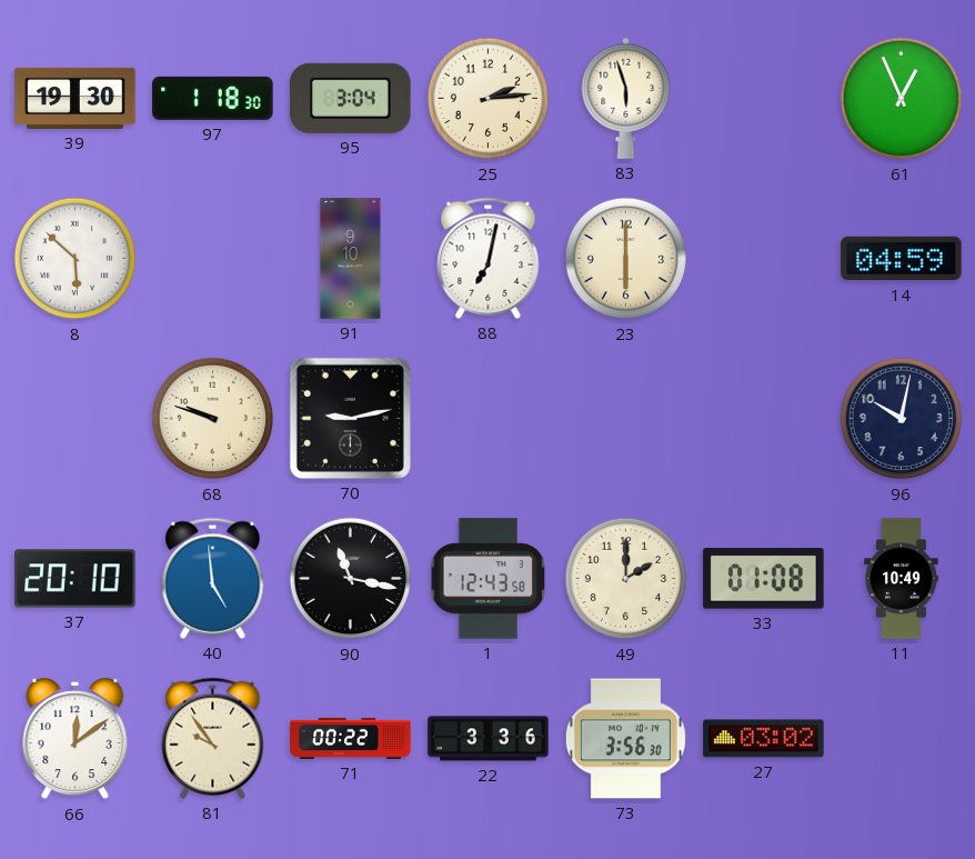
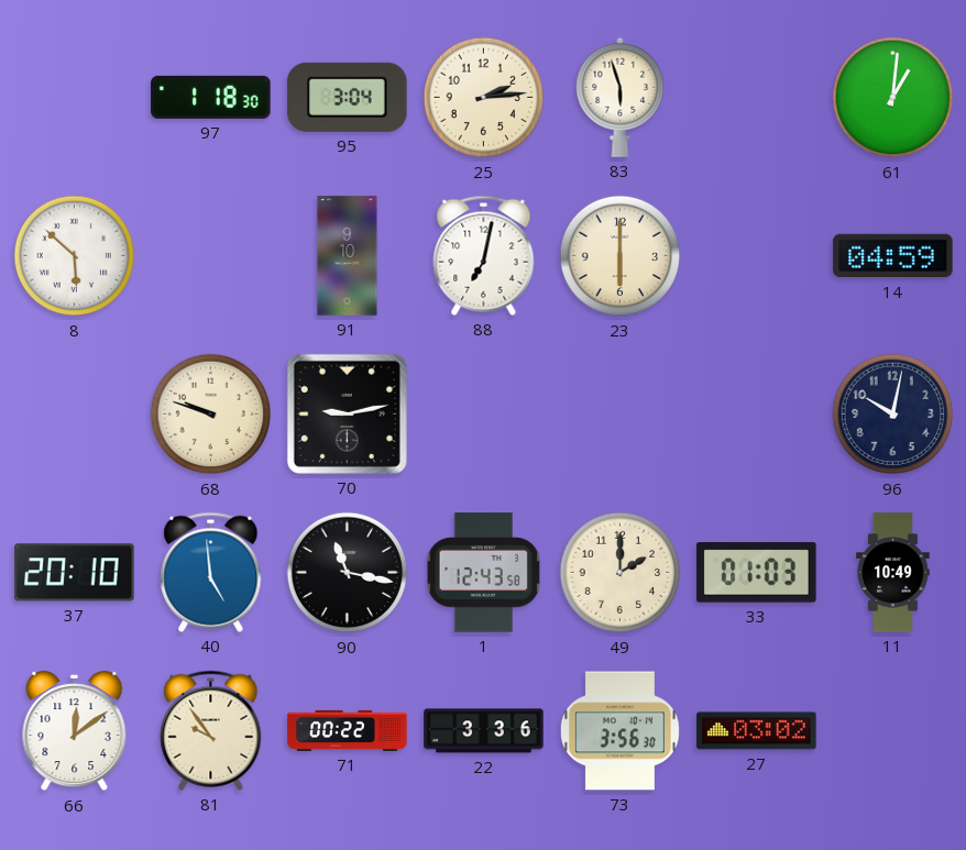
39: 19:30 -> none (76, 98)
61: 12:56 -> 1:01 (893, 98)
33: 01:08 -> 01:03 (757, 573)
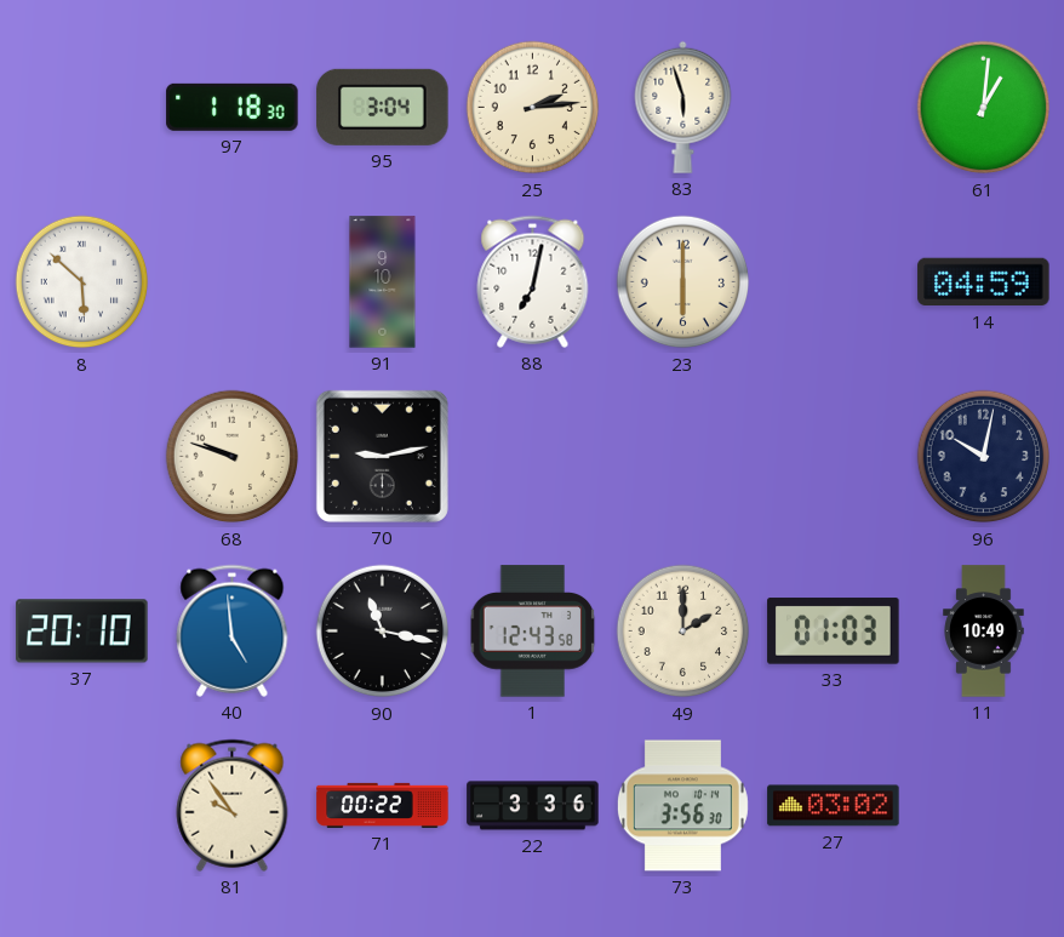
66: 12:09 -> none (75, 732)
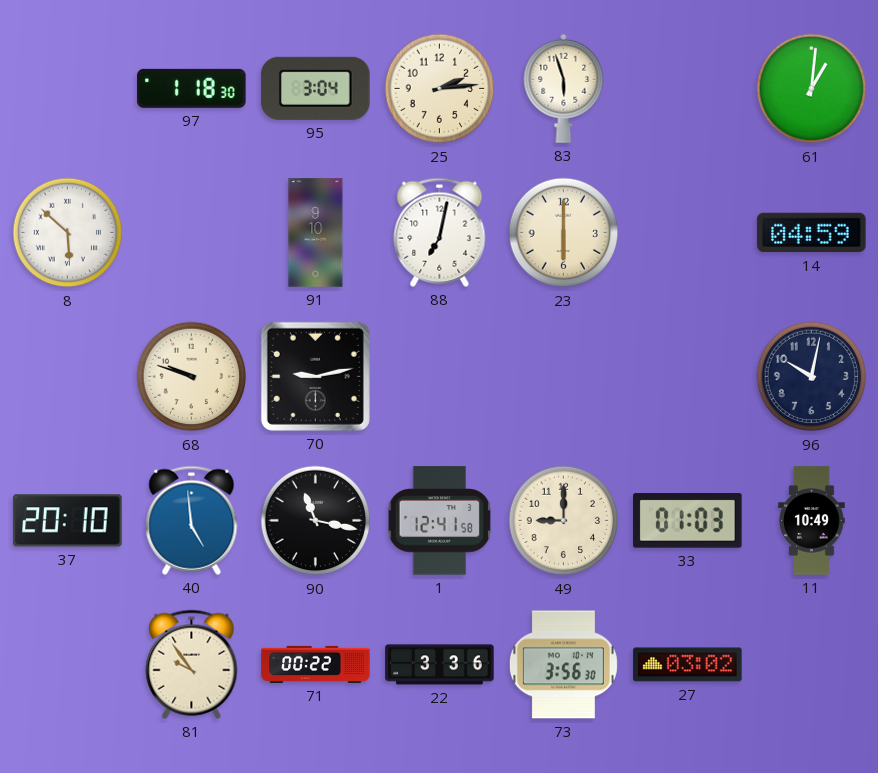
1: 12:43 -> 12:41 (440, 521)
49: 2:00 -> 9:00 (564, 521)
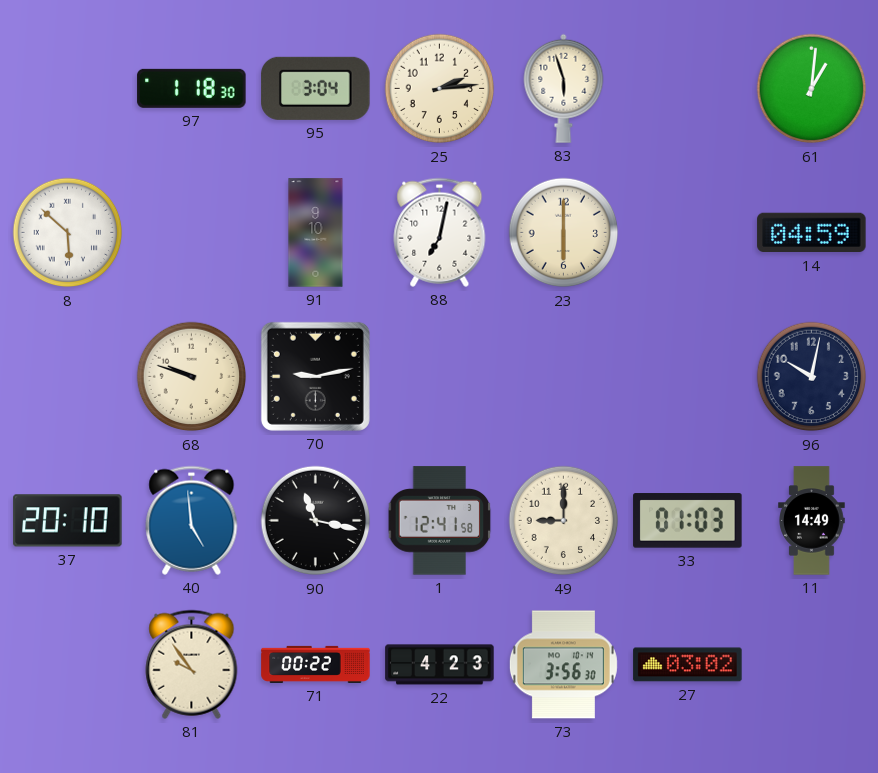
11: 10:49 -> 14:49 (812, 521)
22: 3:36 -> 4:23 (440, 665)
